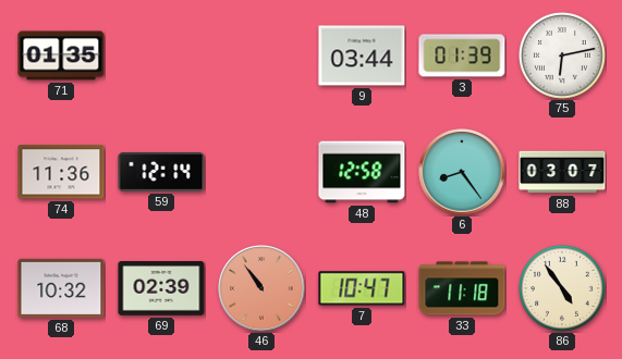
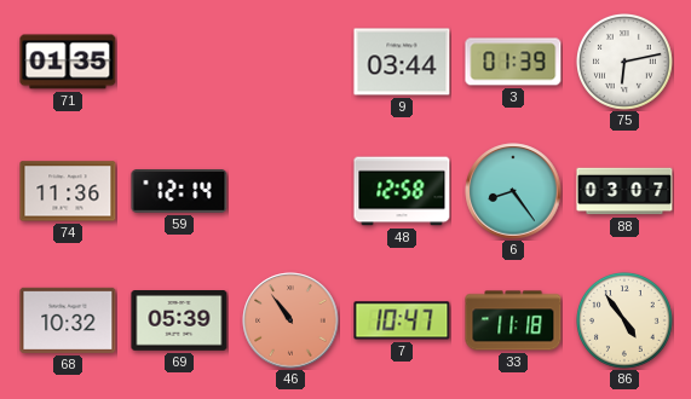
69: 02:39 -> 05:39 (179, 320)
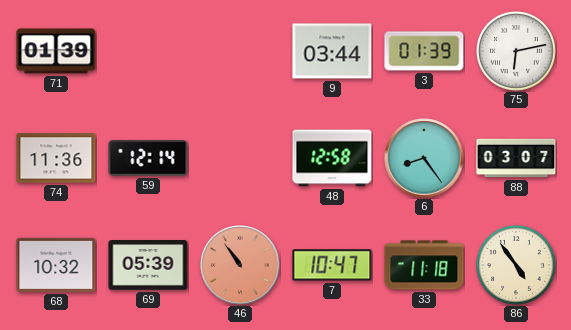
71: 01:35 -> 01:39 (56, 51)
